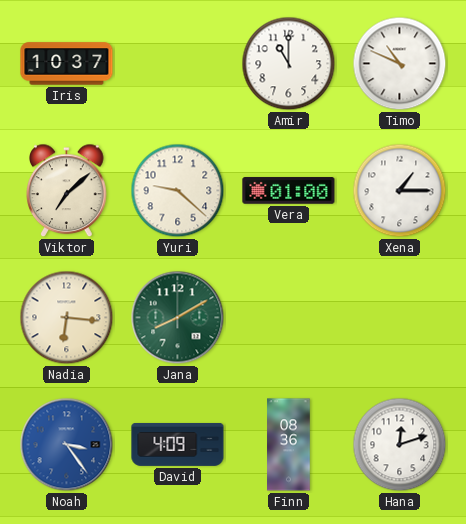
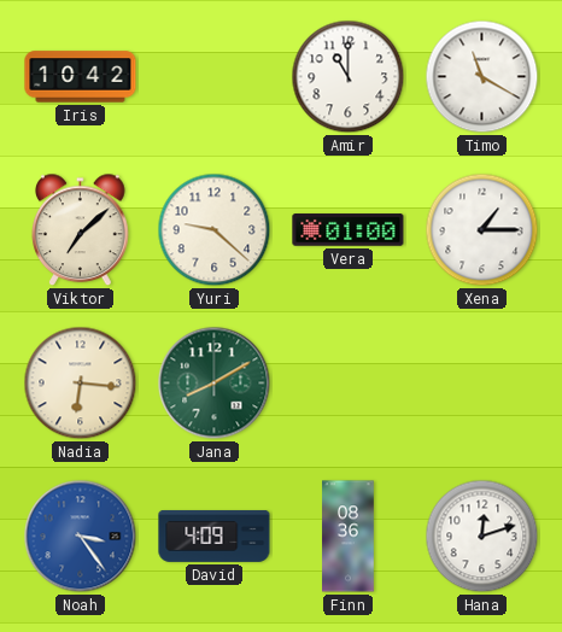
Iris: 10:37 -> 10:42 (81, 77)
Timo: 10:49 -> 11:20 (482, 77)
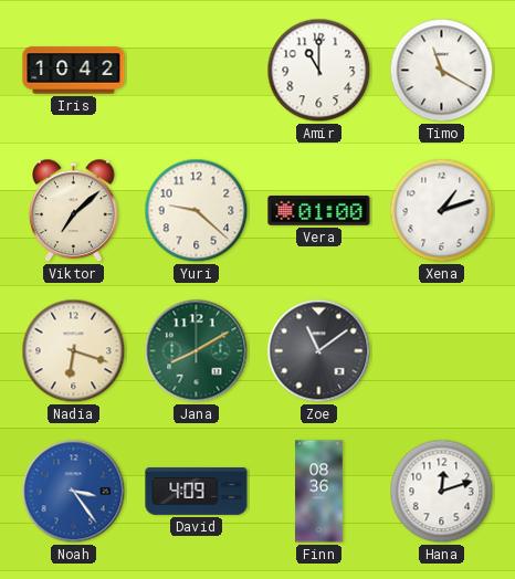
Xena: 1:15 -> 1:12 (442, 211)
Nadia: 6:16 -> 6:18 (74, 351)
Zoe: none -> 11:09 (319, 351)
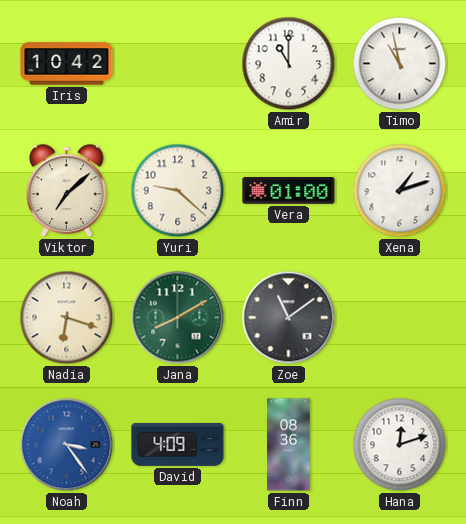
Timo: 11:20 -> 10:58 (400, 64)
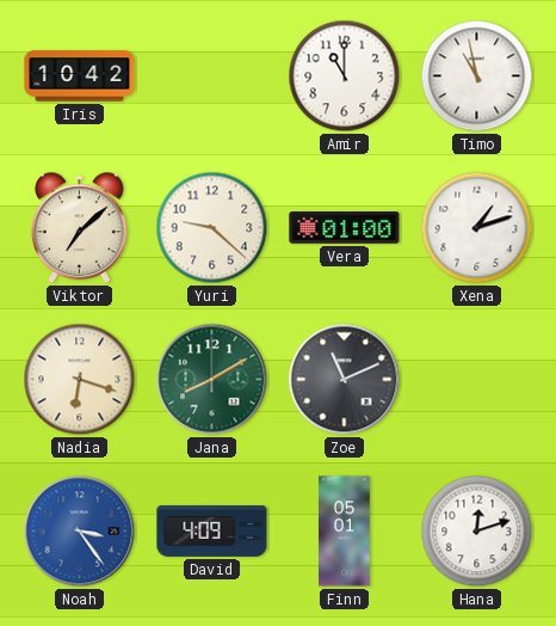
Zoe: 11:09 -> 11:11 (345, 380)
Finn: 08:36 -> 05:01 (345, 532)
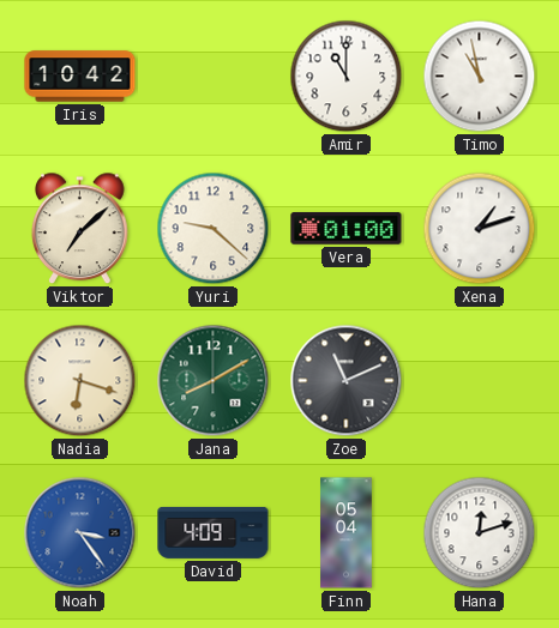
Finn: 05:01 -> 05:04 (347, 533)
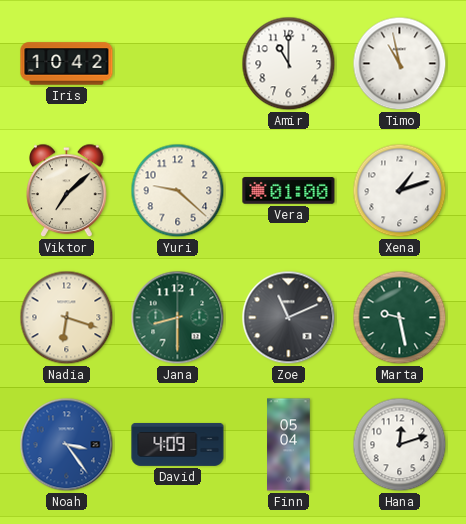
Jana: 8:10 -> 8:30 (178, 318)
Marta: none -> 9:28 (400, 318)
